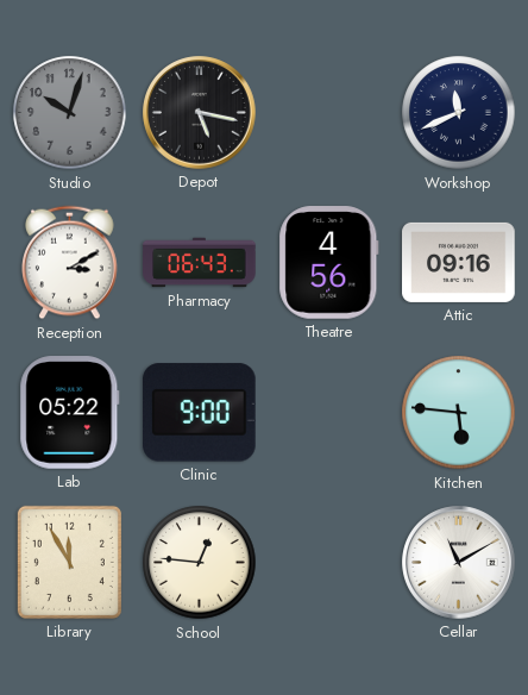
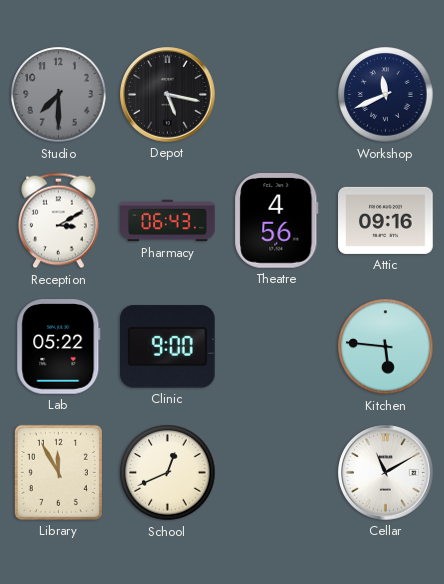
Studio: 10:03 -> 7:30 (59, 95)
School: 12:46 -> 12:41 (168, 473)
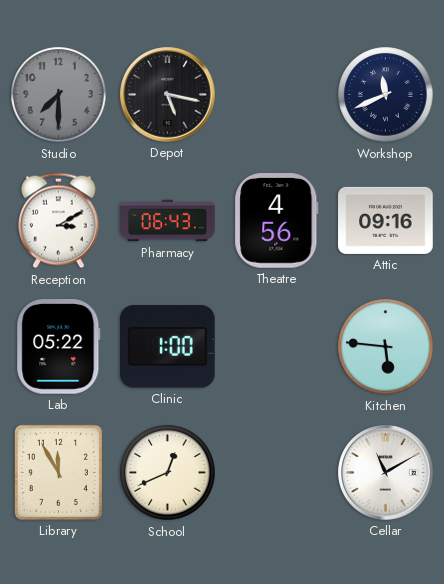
Clinic: 9:00 -> 1:00 (168, 347)
